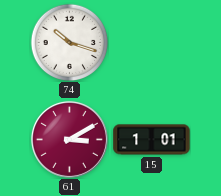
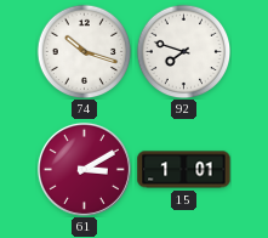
92: none -> 7:48 (183, 51)
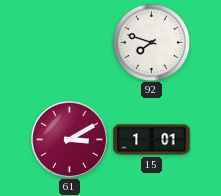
74: 10:18 -> none (84, 51)
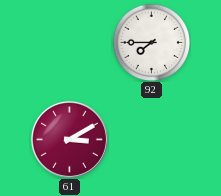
92: 7:48 -> 7:45 (151, 42)
15: 1:01 -> none (152, 140)
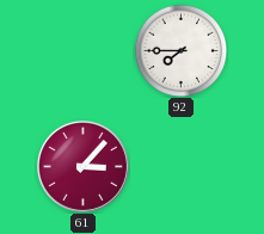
61: 3:10 -> 3:07 (82, 166)
